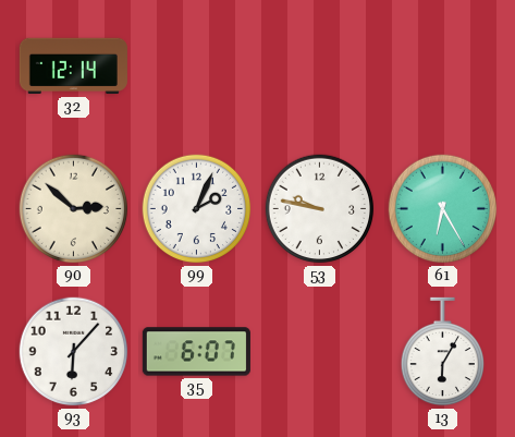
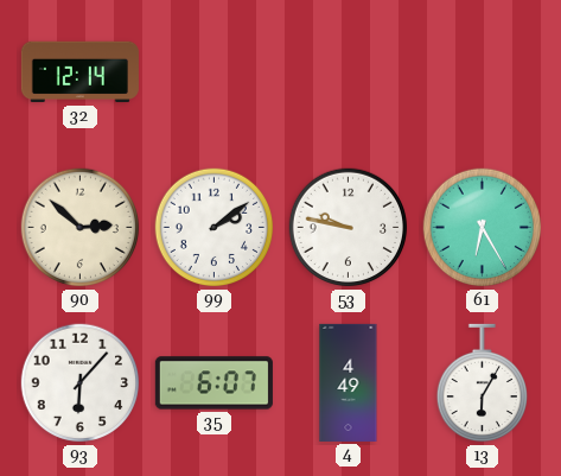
99: 2:04 -> 2:09 (215, 228)
4: none -> 4:49 (349, 382)
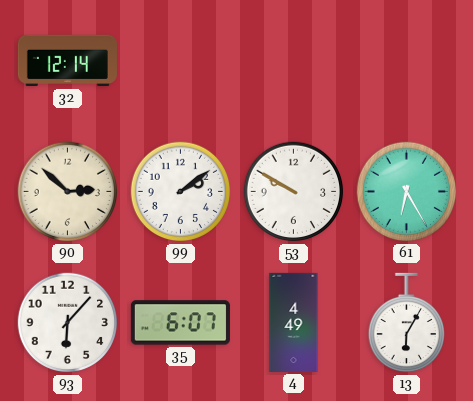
53: 9:47 -> 9:50 (294, 192)
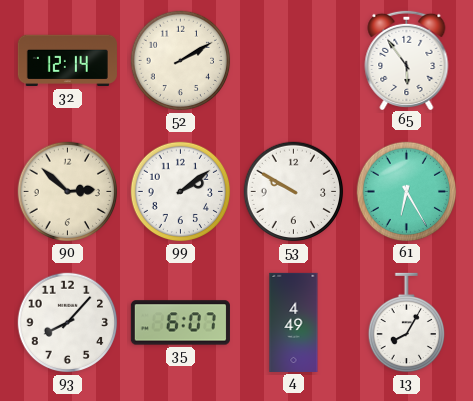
52: none -> 2:10 (181, 61)
65: none -> 5:54 (407, 59)
93: 6:07 -> 8:07 (68, 323)
13: 6:05 -> 8:05 (406, 323)
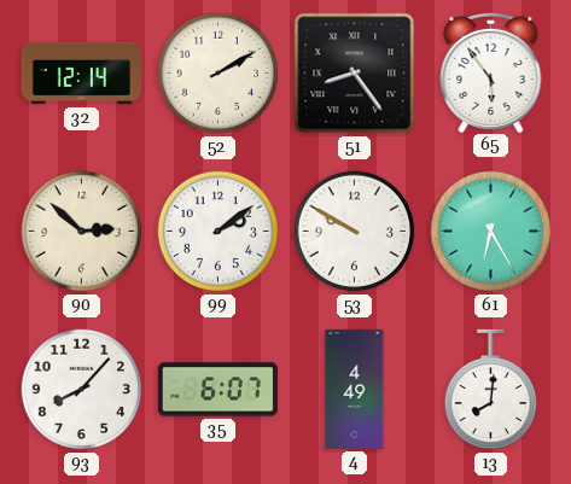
51: none -> 8:24 (355, 74)
13: 8:05 -> 8:01 (490, 390)
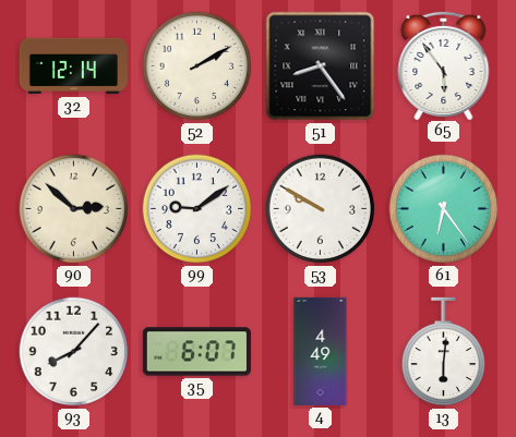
99: 2:09 -> 9:09 (197, 209)
61: 6:25 -> 6:24 (444, 209)
13: 8:01 -> 6:01 (443, 352)
